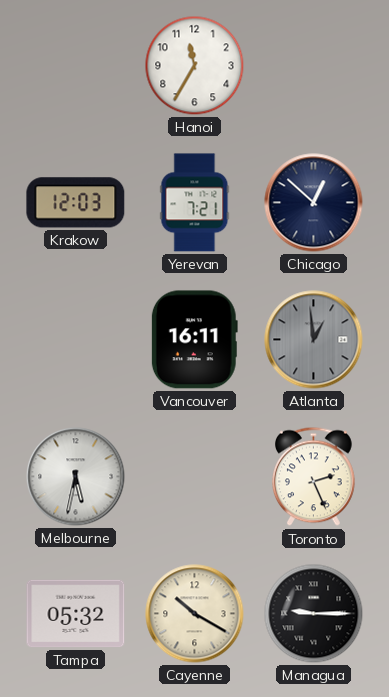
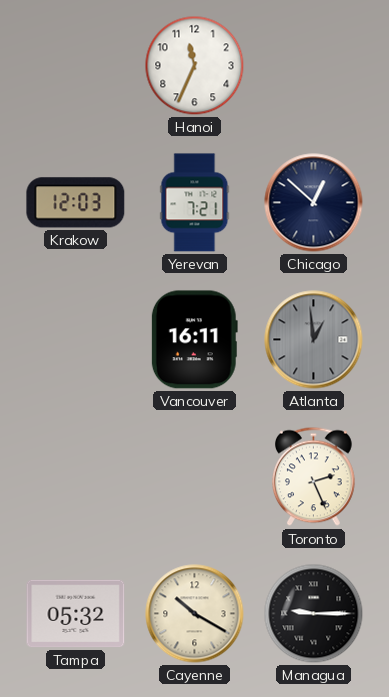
Hanoi: 11:35 -> 11:34 (195, 66)
Melbourne: 5:32 -> none (76, 477)
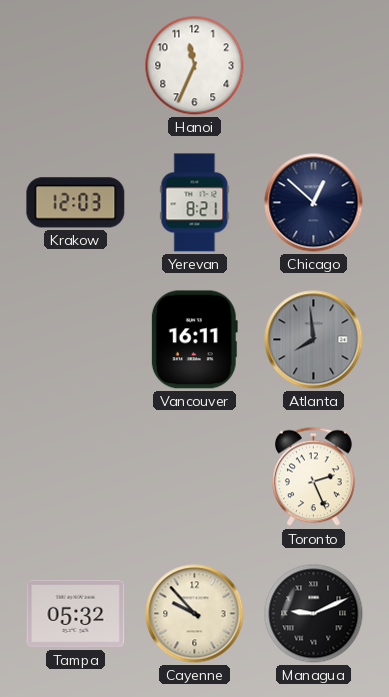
Yerevan: 7:21 -> 8:21 (195, 203)
Atlanta: 12:59 -> 7:59 (314, 340)
Cayenne: 10:20 -> 9:53 (195, 614)
Managua: 9:15 -> 9:11 (314, 614)
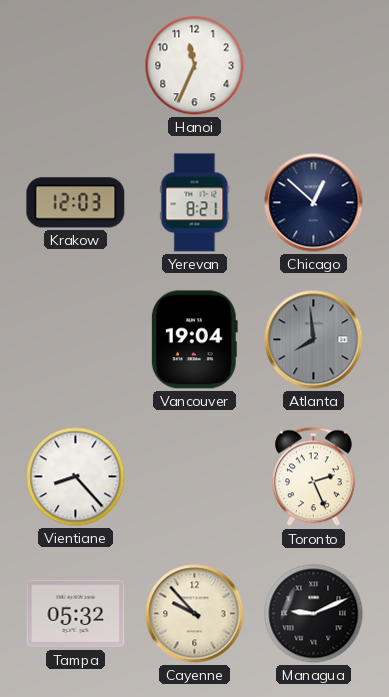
Vancouver: 16:11 -> 19:04 (194, 340)
Vientiane: none -> 8:23 (76, 477)
